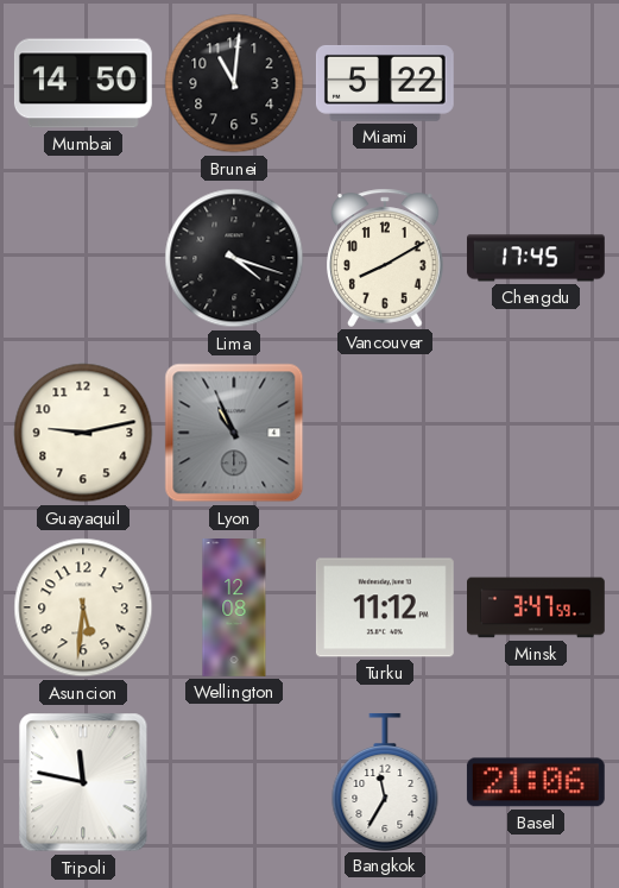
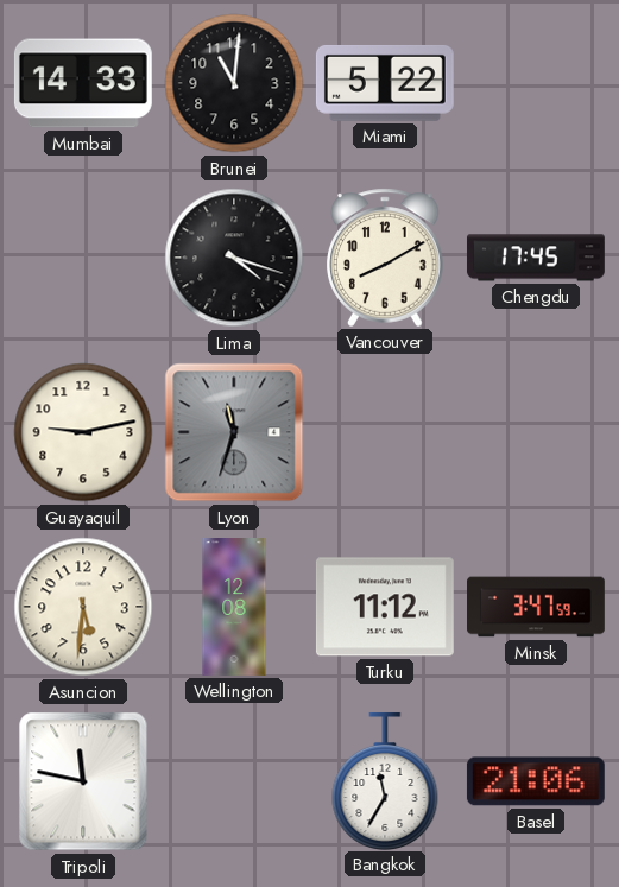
Mumbai: 14:50 -> 14:33 (83, 83)
Lyon: 10:56 -> 11:33 (234, 432)
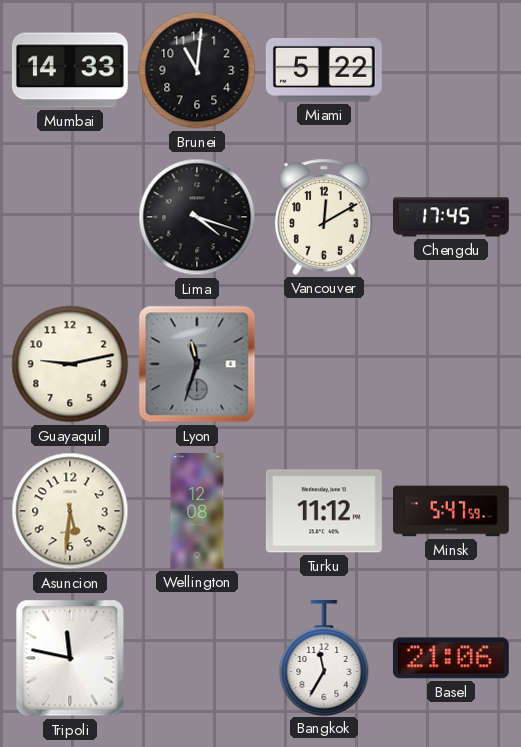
Vancouver: 8:10 -> 12:10 (324, 217)
Minsk: 3:47 -> 5:47 (452, 511)
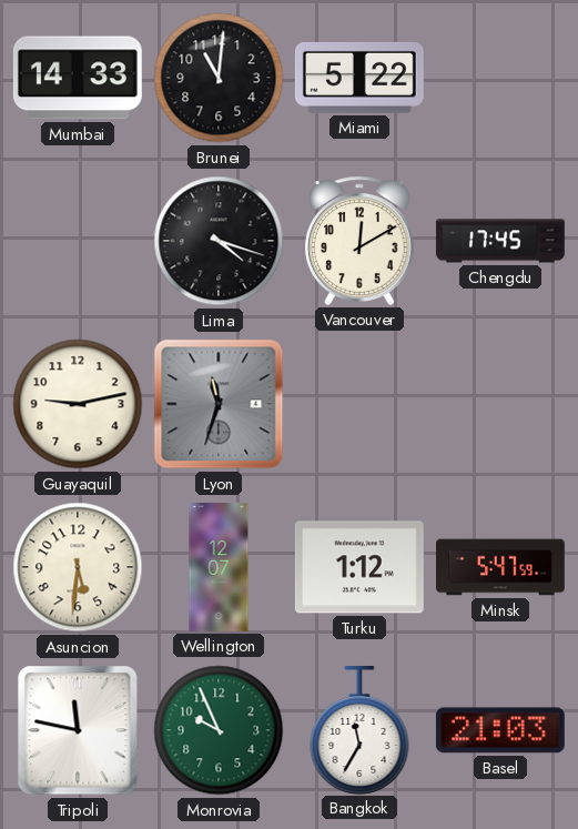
Wellington: 12:08 -> 12:07 (219, 568)
Turku: 11:12 -> 1:12 (359, 567)
Monrovia: none -> 9:56 (219, 730)
Basel: 21:06 -> 21:03 (500, 730)
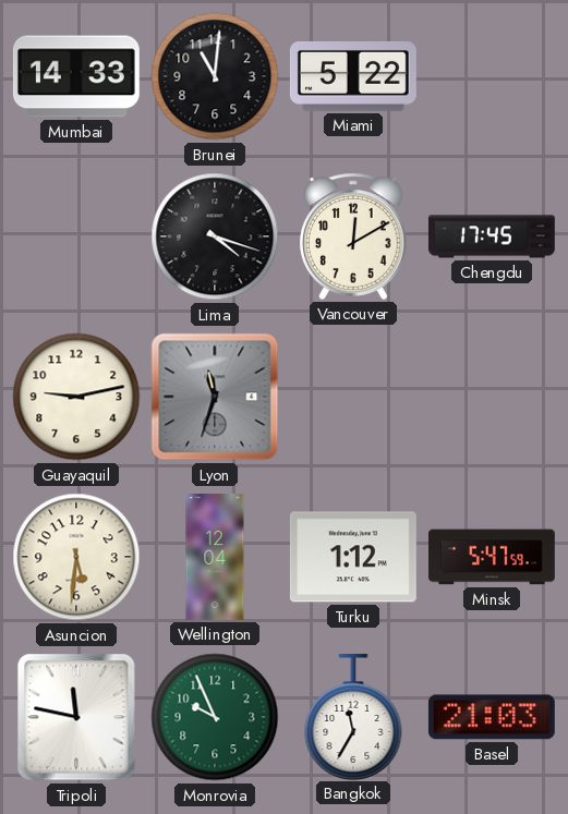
Wellington: 12:07 -> 12:04 (215, 558)
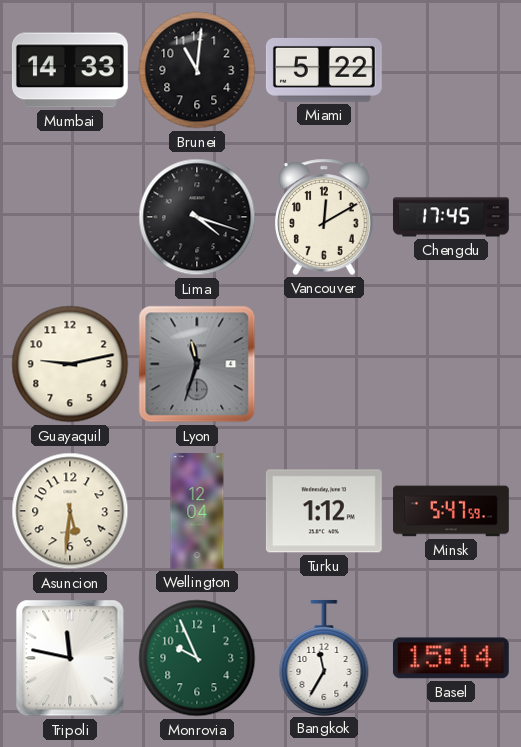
Basel: 21:03 -> 15:14 (451, 658)
